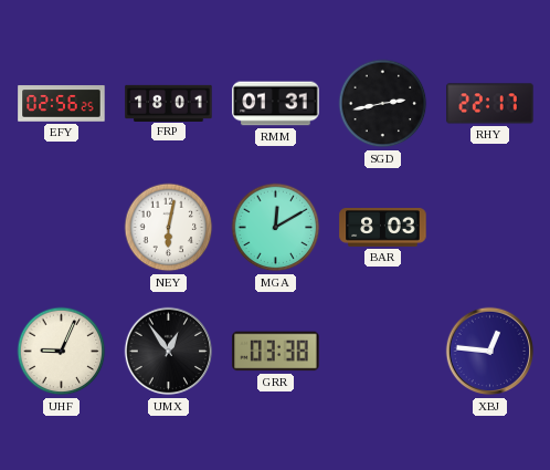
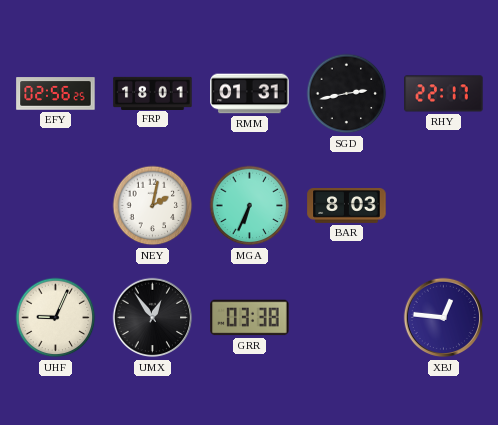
NEY: 6:02 -> 2:02 (153, 206)
MGA: 12:10 -> 6:34 (250, 206)
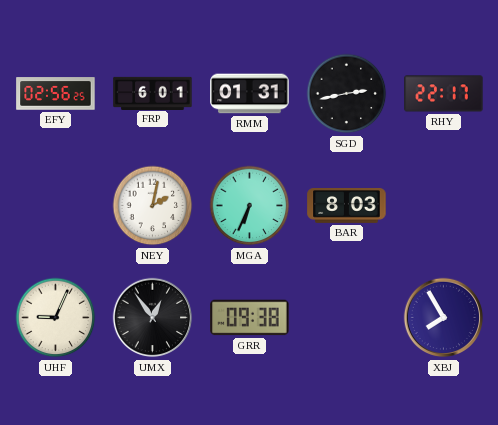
FRP: 18:01 -> 6:01 (153, 93)
GRR: 03:38 -> 09:38 (250, 318)
XBJ: 12:46 -> 7:55 (444, 318)
